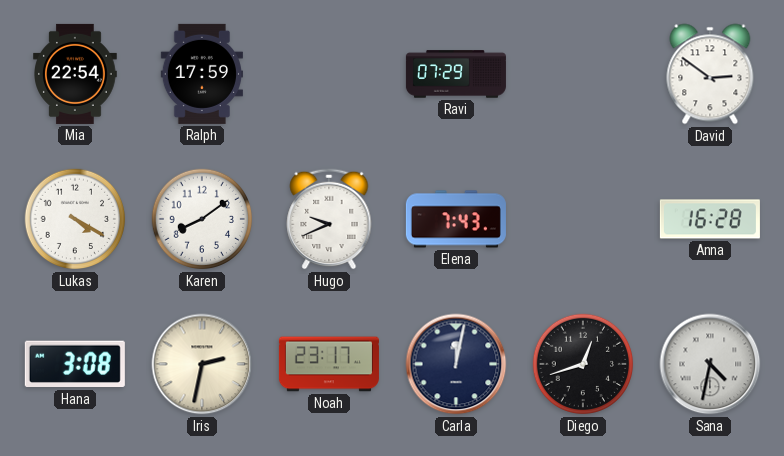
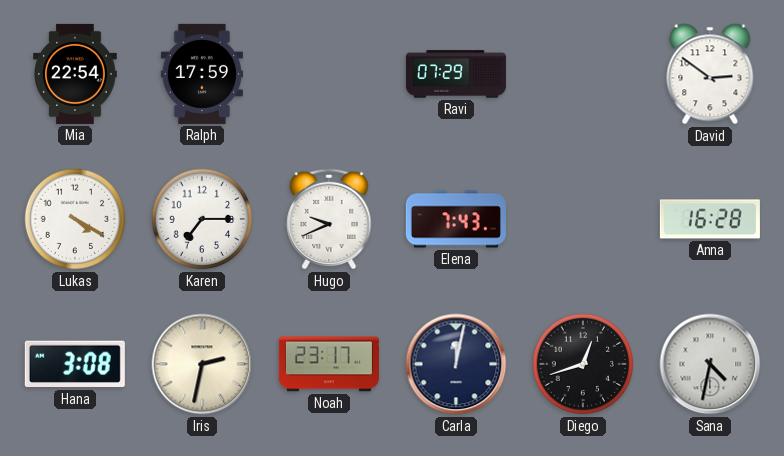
Karen: 8:09 -> 7:15 (202, 219)
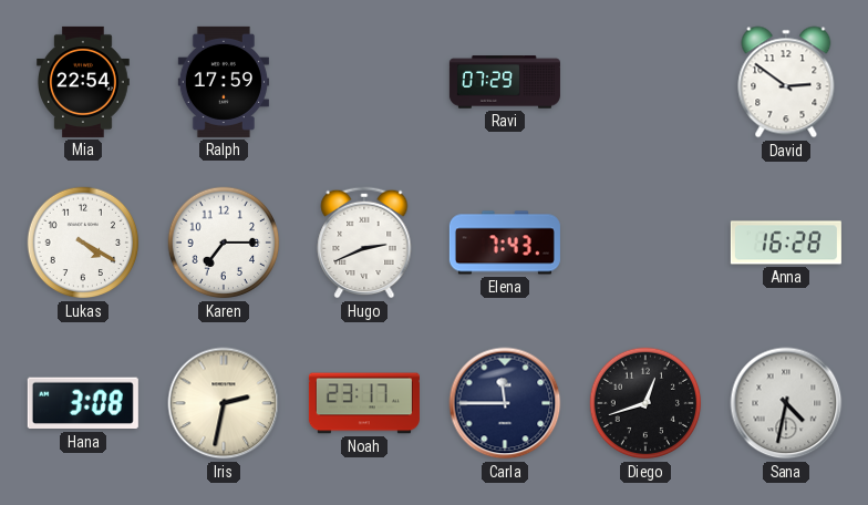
Hugo: 9:41 -> 2:41 (364, 243)
Carla: 12:02 -> 11:45 (505, 403)
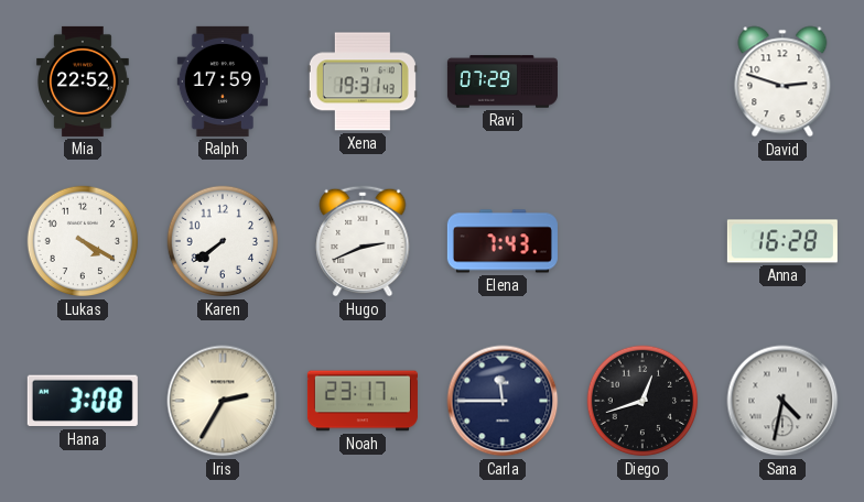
Mia: 22:54 -> 22:52 (84, 81)
Xena: none -> 19:31 (363, 81)
David: 2:51 -> 2:48 (782, 81)
Karen: 7:15 -> 7:39 (223, 241)
Iris: 2:32 -> 2:35 (223, 401)
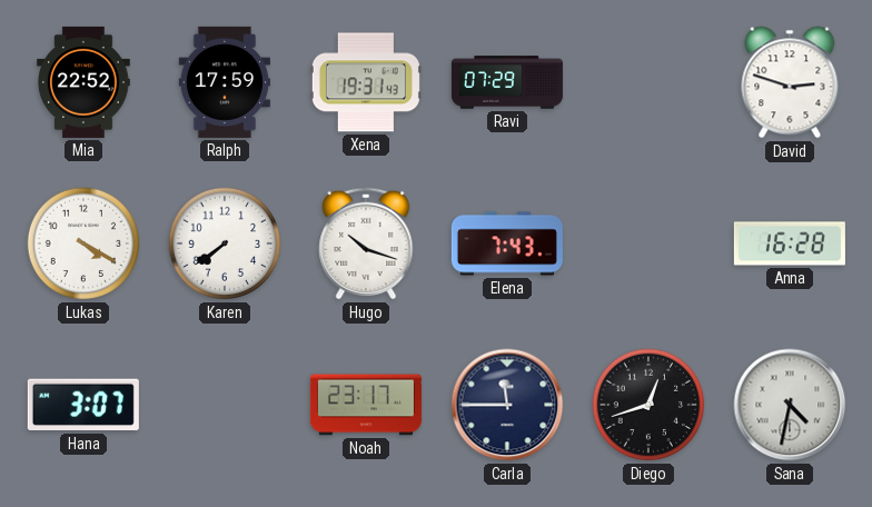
Hugo: 2:41 -> 10:18 (366, 243)
Hana: 3:08 -> 3:07 (83, 405)
Iris: 2:35 -> none (223, 401)
